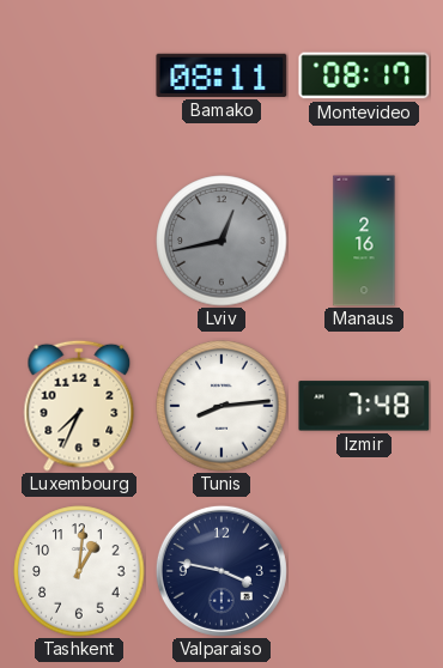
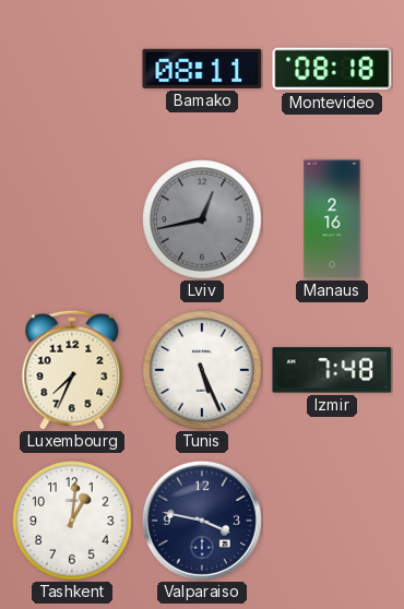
Montevideo: 08:17 -> 08:18 (332, 69)
Tunis: 8:14 -> 5:26 (202, 370)
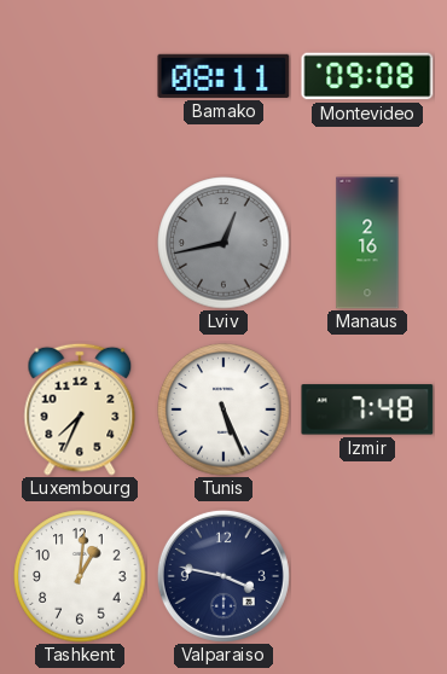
Montevideo: 08:18 -> 09:08 (367, 76)
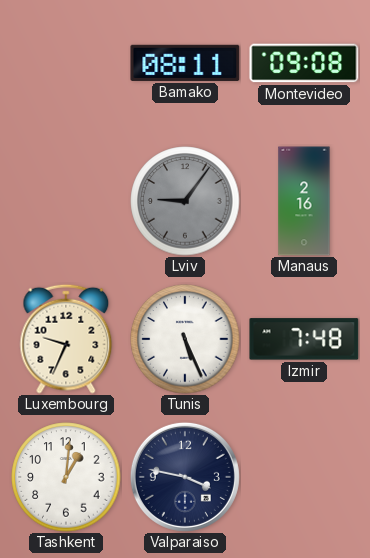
Lviv: 12:43 -> 9:06 (185, 201)
Luxembourg: 7:34 -> 9:34 (66, 339)
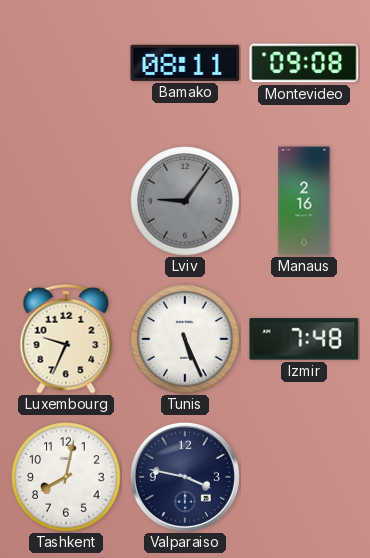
Tashkent: 1:01 -> 8:02 (66, 477)
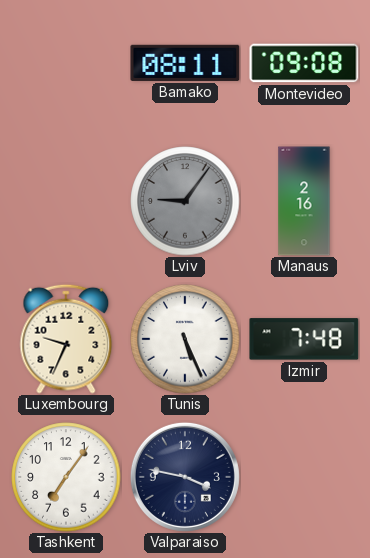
Tashkent: 8:02 -> 7:06 (66, 477)
